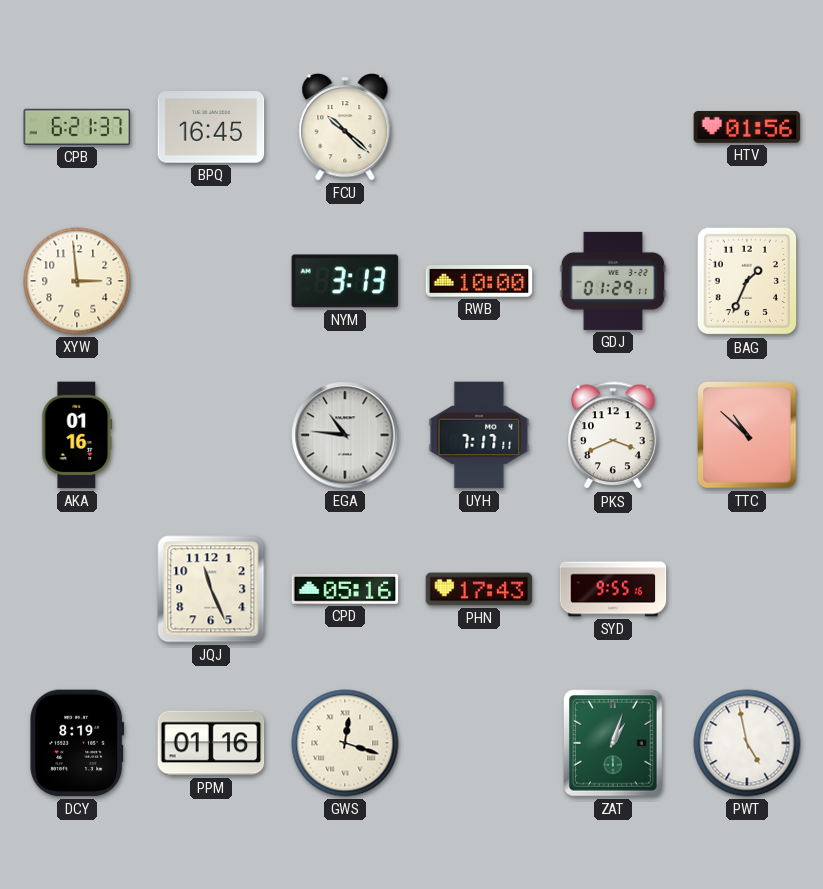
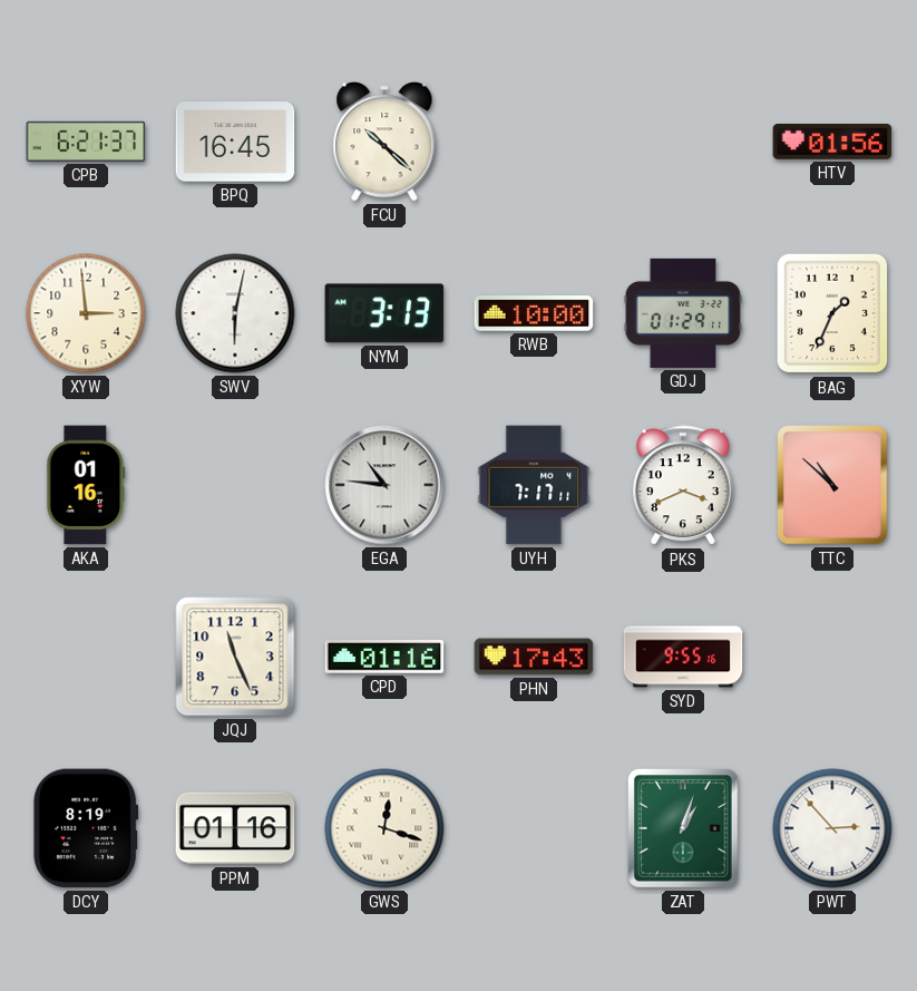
SWV: none -> 6:02 (235, 313)
CPD: 05:16 -> 01:16 (384, 658)
PWT: 4:58 -> 2:53 (832, 828)
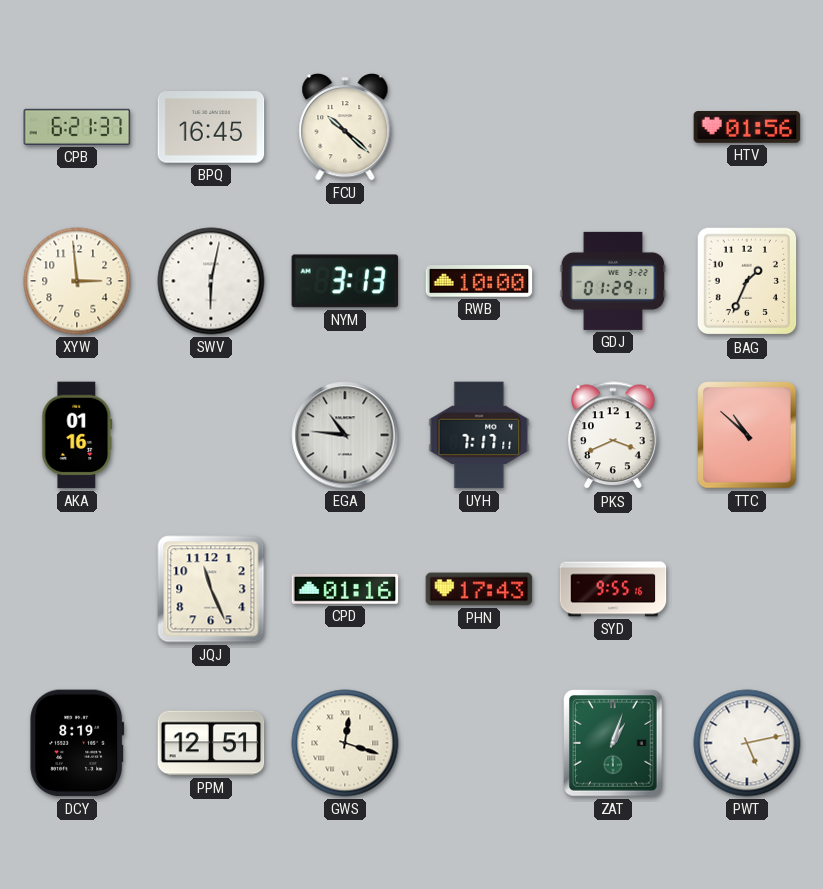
PPM: 01:16 -> 12:51 (211, 743)
PWT: 2:53 -> 5:13 (747, 743)
